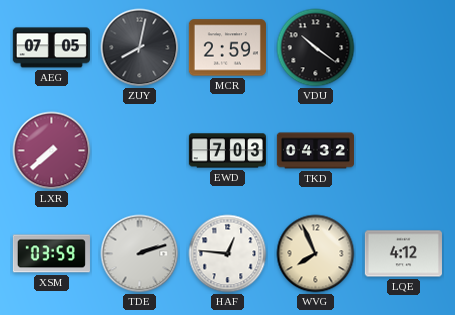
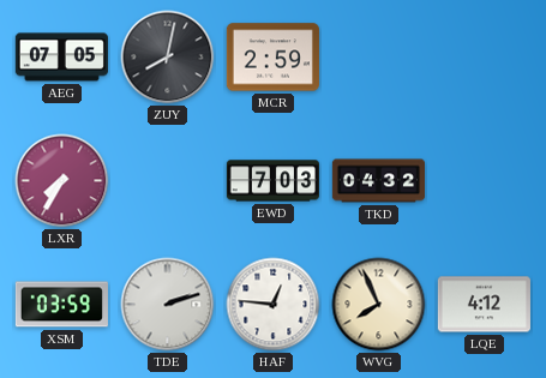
VDU: 10:21 -> none (316, 48)
LXR: 7:38 -> 7:35 (62, 181)
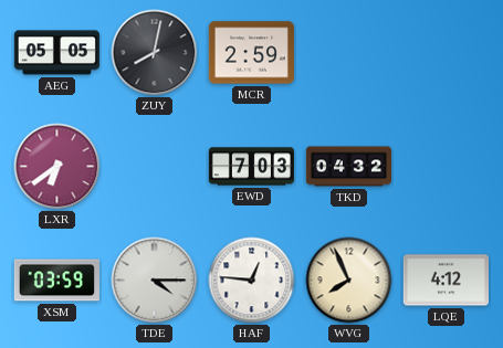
AEG: 07:05 -> 05:05 (56, 53)
LXR: 7:35 -> 6:39 (57, 167)
TDE: 2:12 -> 4:15 (155, 281)
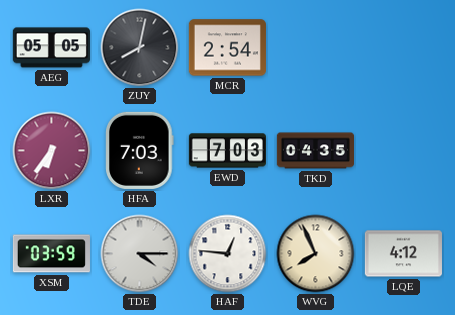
MCR: 2:59 -> 2:54 (227, 48)
LXR: 6:39 -> 6:36 (52, 151)
HFA: none -> 7:03 (140, 150)
TKD: 04:32 -> 04:35 (315, 151)
